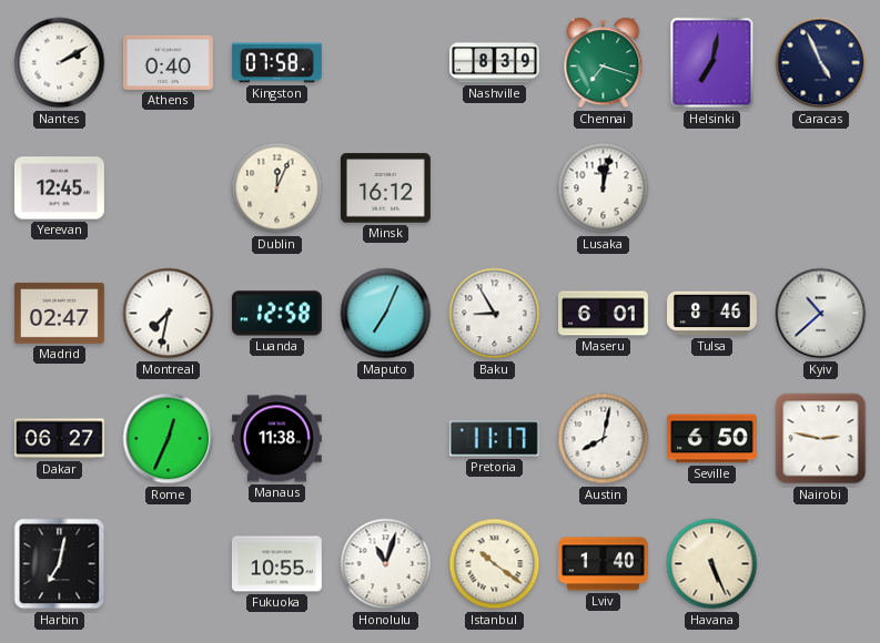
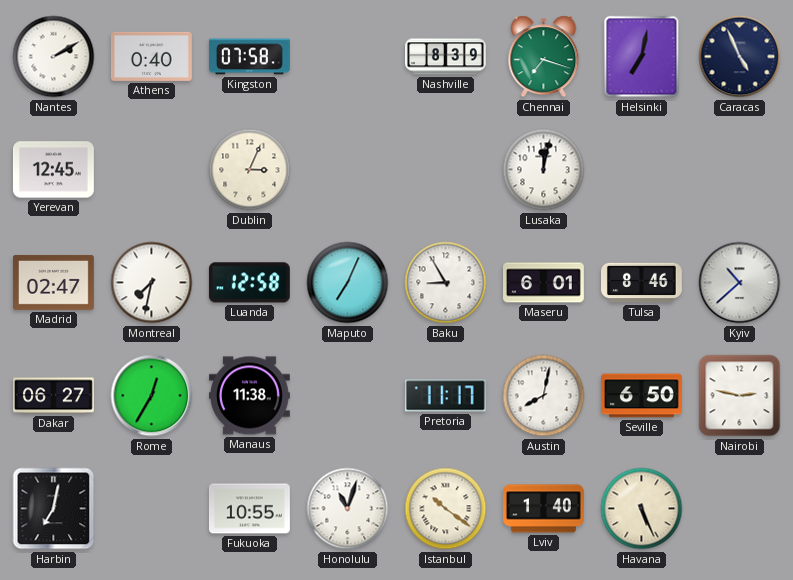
Dublin: 12:04 -> 3:04 (250, 170)
Minsk: 16:12 -> none (385, 188)
Rome: 12:34 -> 12:35 (152, 396)
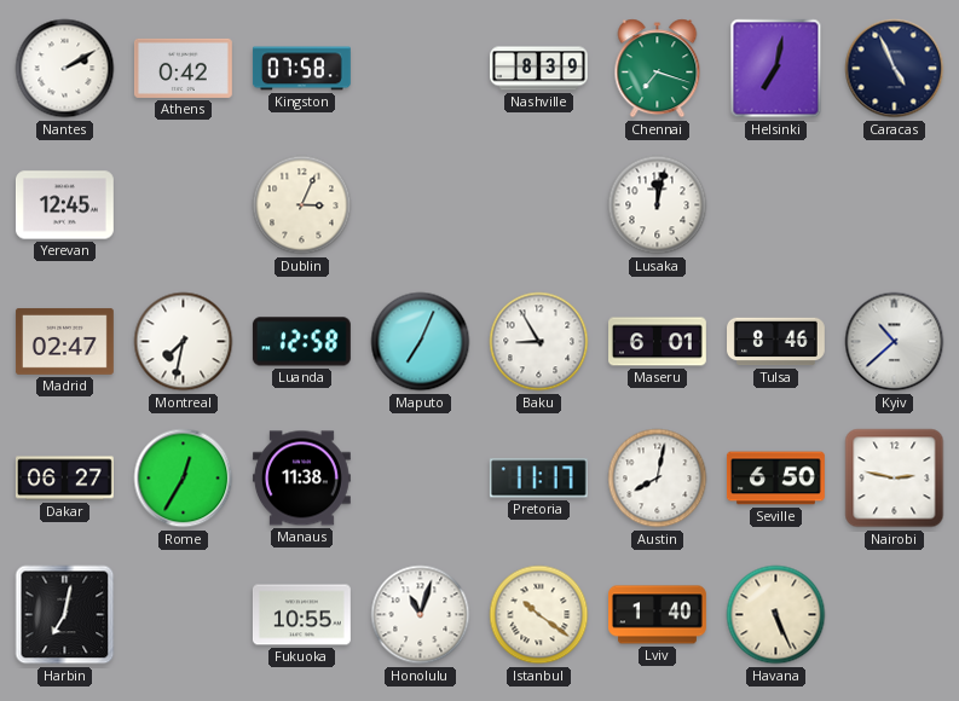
Athens: 0:40 -> 0:42 (183, 68)
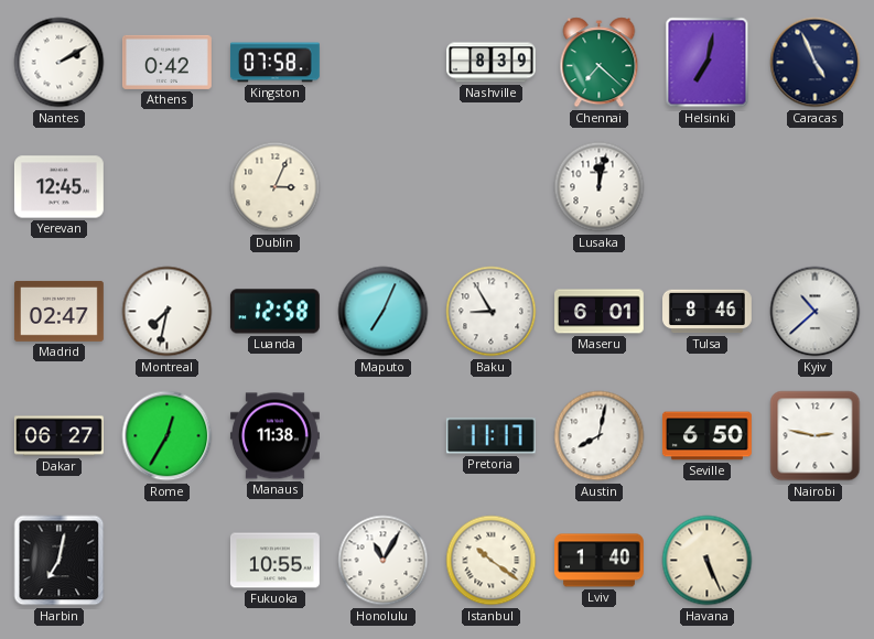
Chennai: 7:18 -> 7:22 (600, 63)
Honolulu: 11:03 -> 11:05 (384, 561)
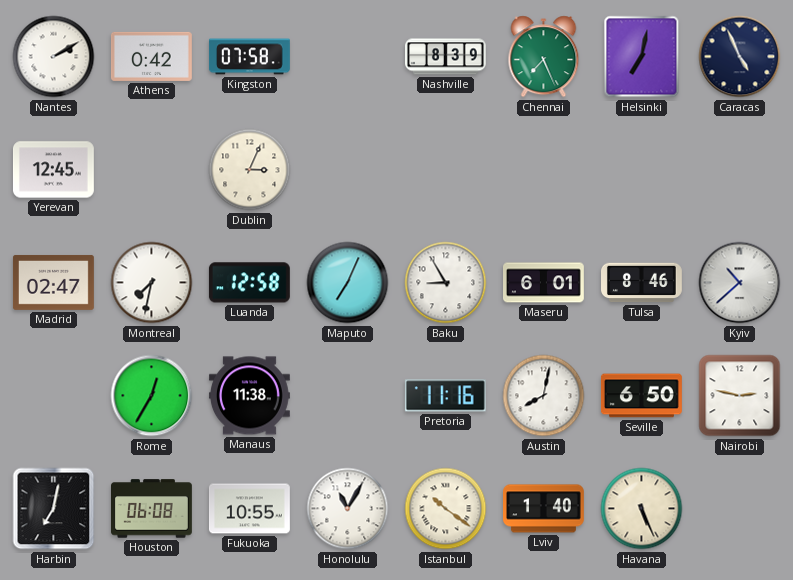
Chennai: 7:22 -> 7:26 (544, 57)
Lusaka: 12:02 -> none (600, 187)
Dakar: 06:27 -> none (58, 436)
Pretoria: 11:17 -> 11:16 (445, 396)
Houston: none -> 06:08 (152, 509)
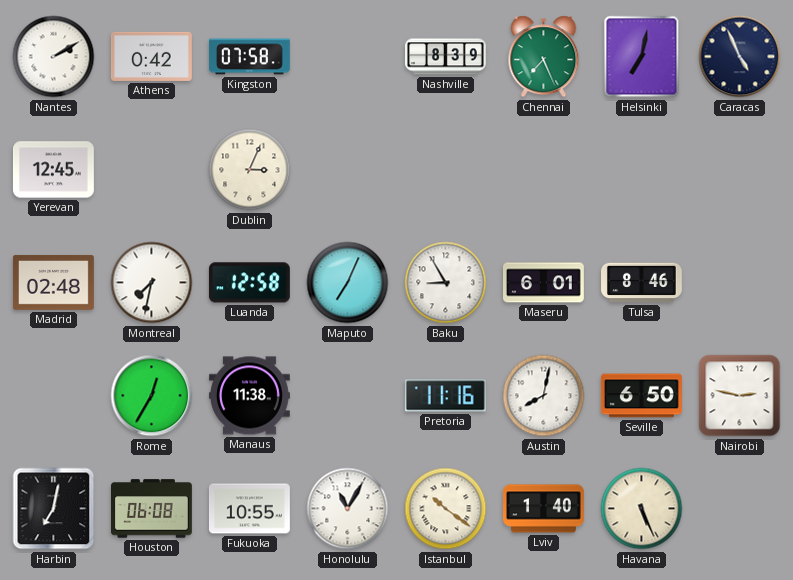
Madrid: 02:47 -> 02:48 (53, 282)
Kyiv: 10:38 -> none (740, 283)
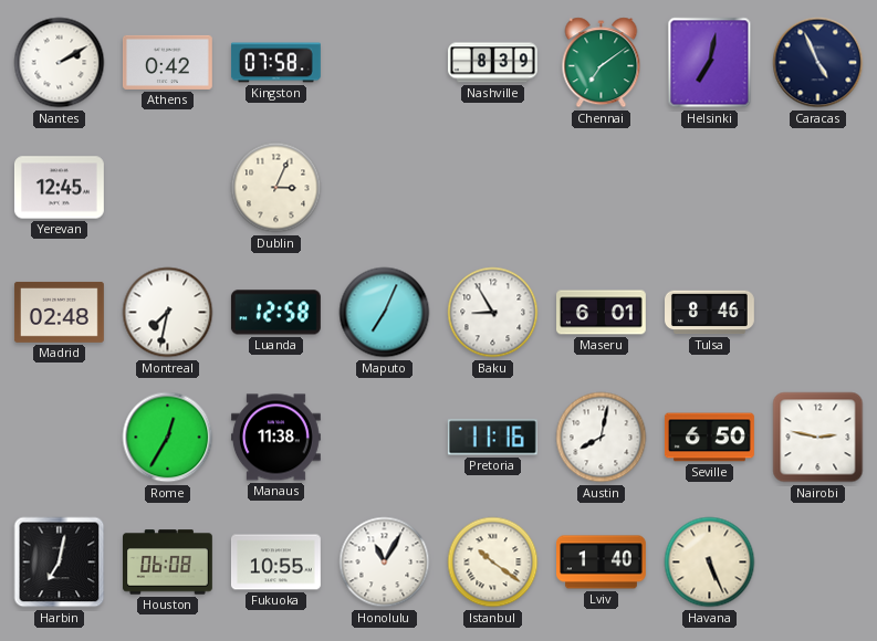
Chennai: 7:26 -> 7:09 (602, 63)
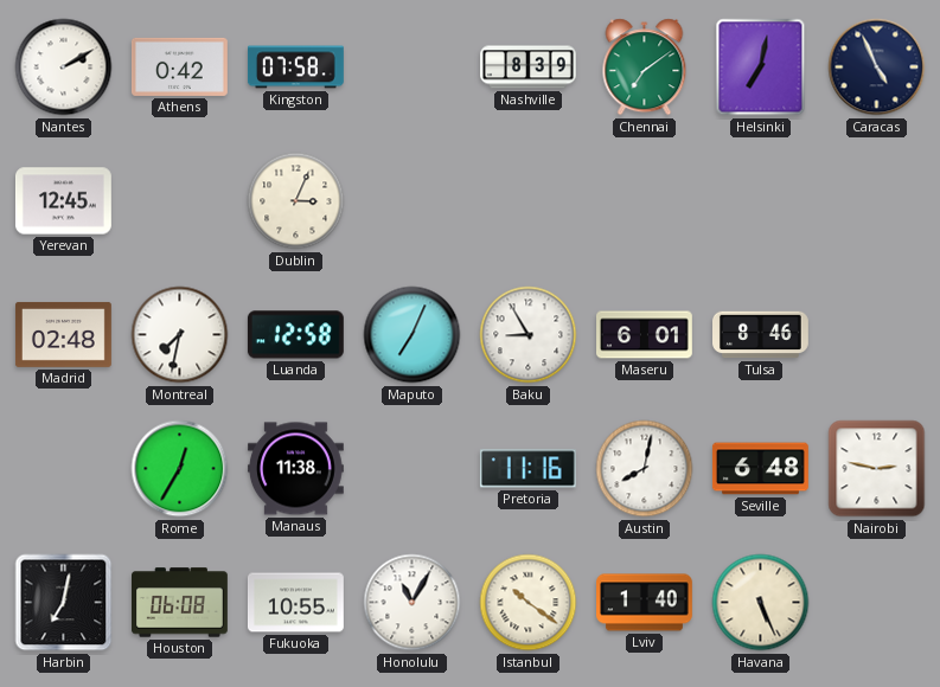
Seville: 6:50 -> 6:48 (761, 469)
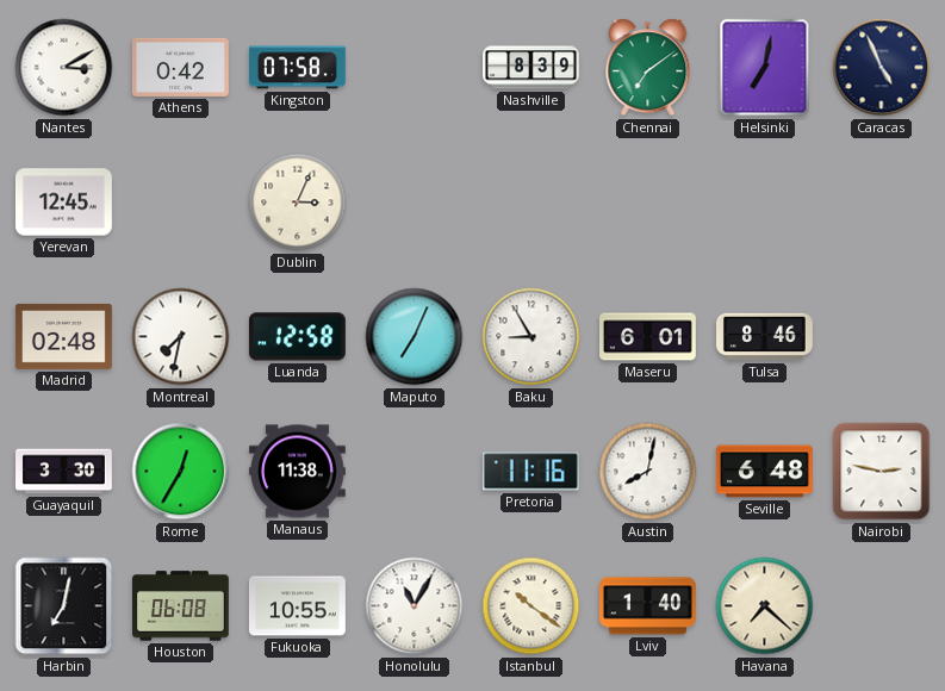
Nantes: 2:10 -> 3:10 (64, 68)
Guayaquil: none -> 3:30 (64, 472)
Havana: 5:26 -> 7:22 (765, 606)
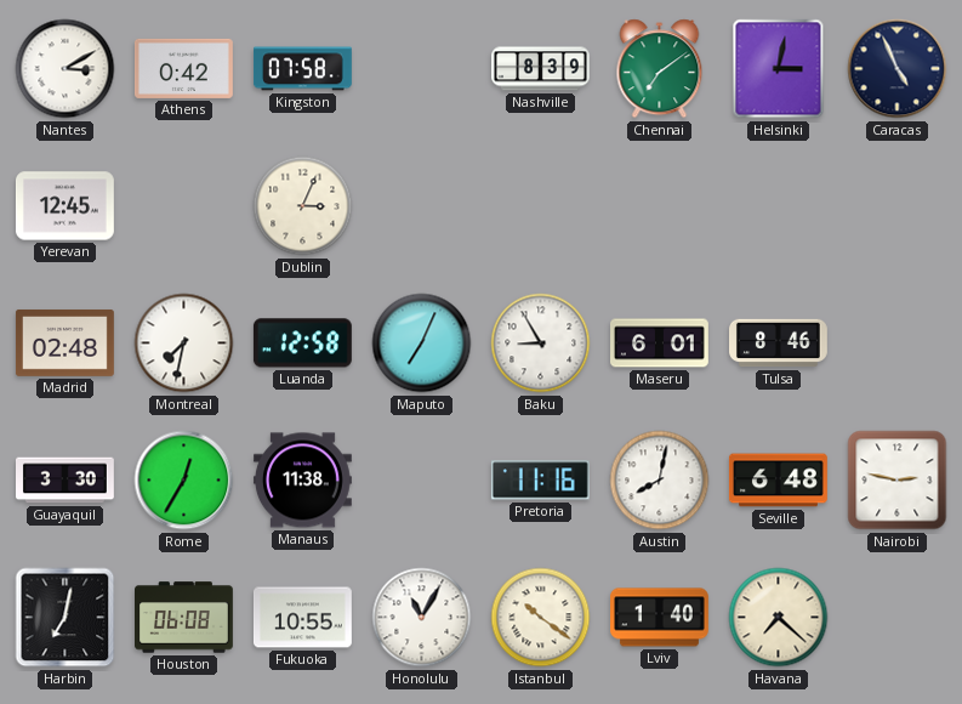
Helsinki: 7:02 -> 3:02 (779, 69)
